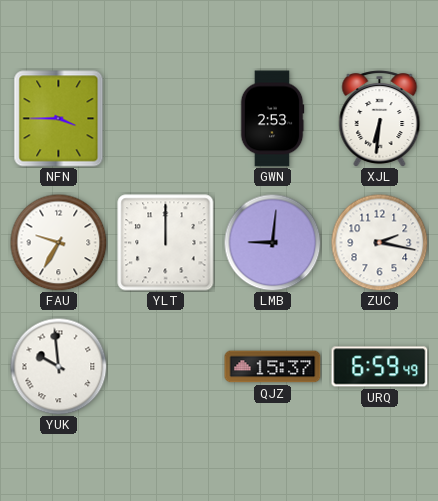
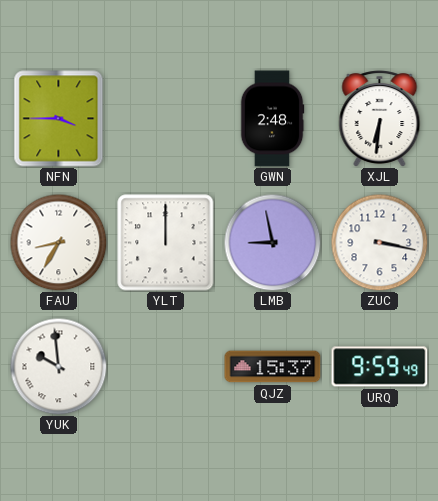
GWN: 2:53 -> 2:48 (272, 119)
FAU: 9:35 -> 8:35 (58, 242)
LMB: 9:01 -> 8:58 (272, 242)
ZUC: 2:17 -> 3:17 (379, 242)
URQ: 6:59 -> 9:59 (380, 367)
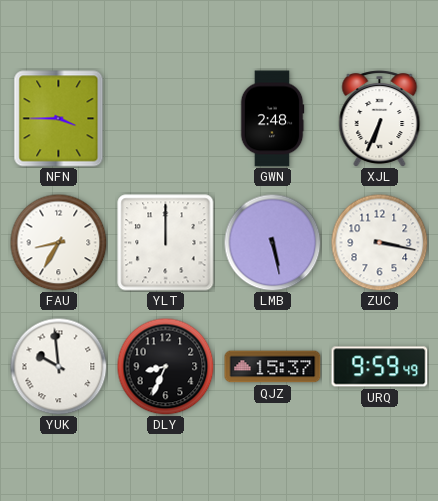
XJL: 6:31 -> 6:34 (380, 119)
LMB: 8:58 -> 5:28 (272, 242)
DLY: none -> 8:34 (165, 366)
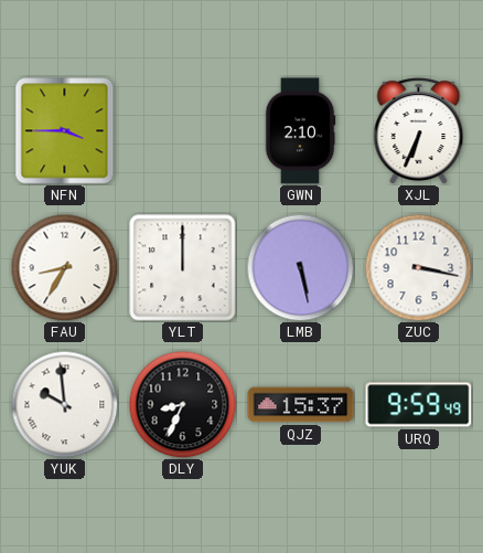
GWN: 2:48 -> 2:10 (300, 131)
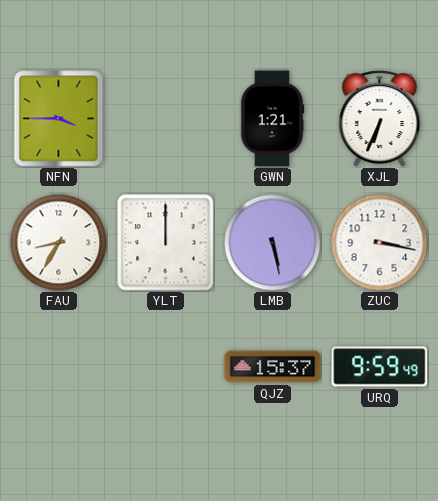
GWN: 2:10 -> 1:21 (272, 119)
YUK: 9:59 -> none (64, 404)
DLY: 8:34 -> none (182, 404)
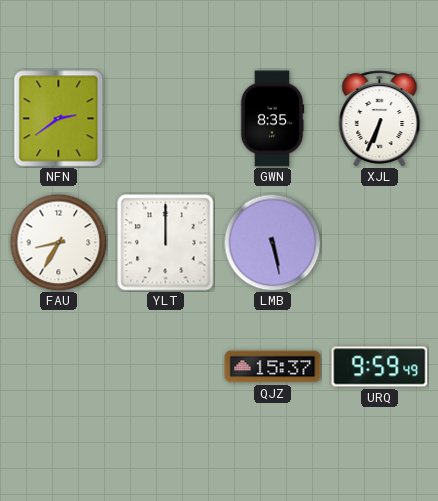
NFN: 3:45 -> 2:39 (59, 119)
GWN: 1:21 -> 8:35 (272, 119)
ZUC: 3:17 -> none (379, 242)
